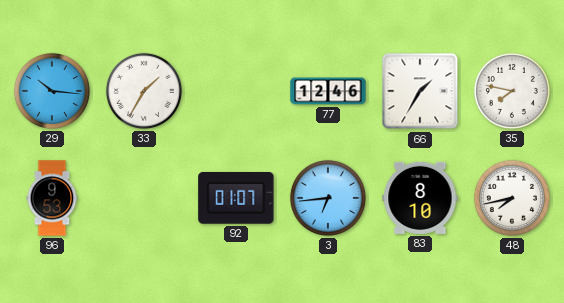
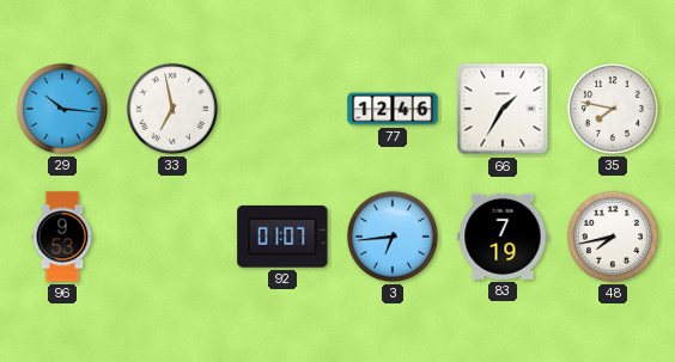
33: 1:35 -> 6:58 (172, 109)
83: 8:10 -> 7:19 (503, 237)
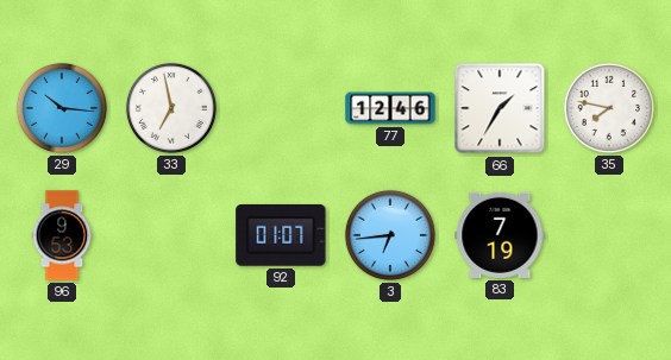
48: 7:43 -> none (613, 237)
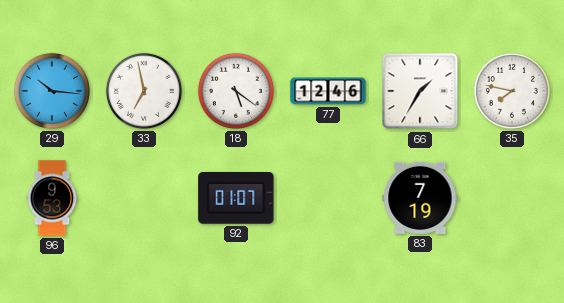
18: none -> 5:21 (236, 91)
3: 6:44 -> none (390, 235)
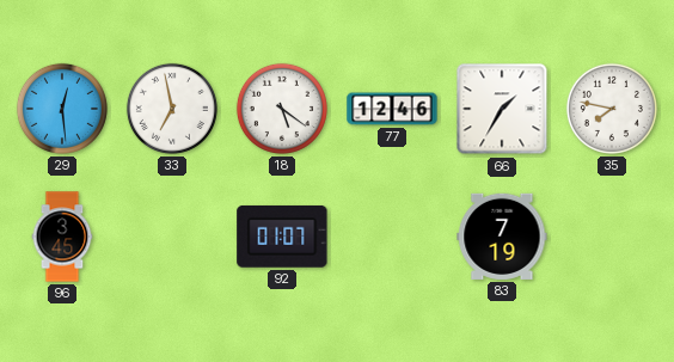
29: 10:16 -> 12:29 (62, 109)
96: 9:53 -> 3:45 (62, 237)
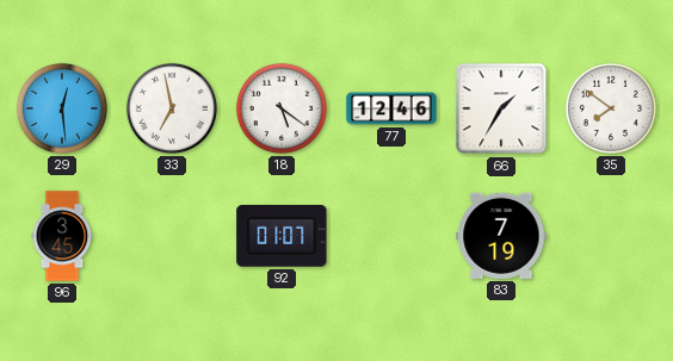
35: 7:47 -> 7:51 (611, 108)
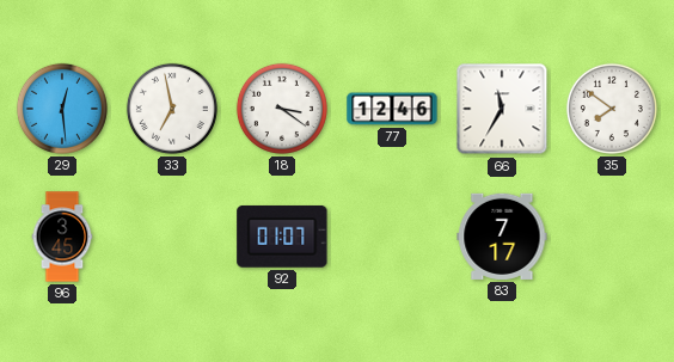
18: 5:21 -> 3:21 (282, 109)
66: 1:35 -> 11:35 (502, 109)
83: 7:19 -> 7:17 (502, 237)
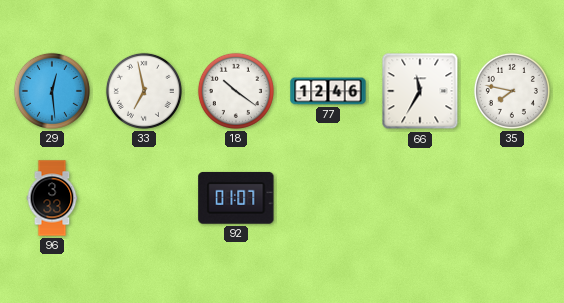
18: 3:21 -> 10:21 (236, 91)
35: 7:51 -> 7:47 (512, 91)
96: 3:45 -> 3:33 (52, 198)
83: 7:17 -> none (502, 237)
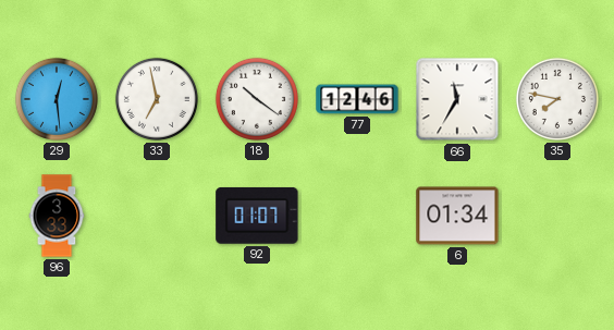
6: none -> 01:34 (457, 216)
